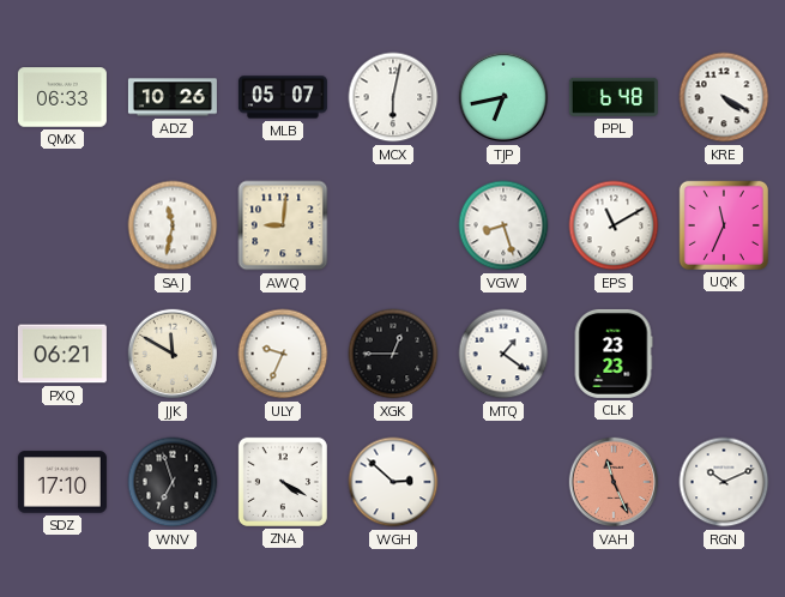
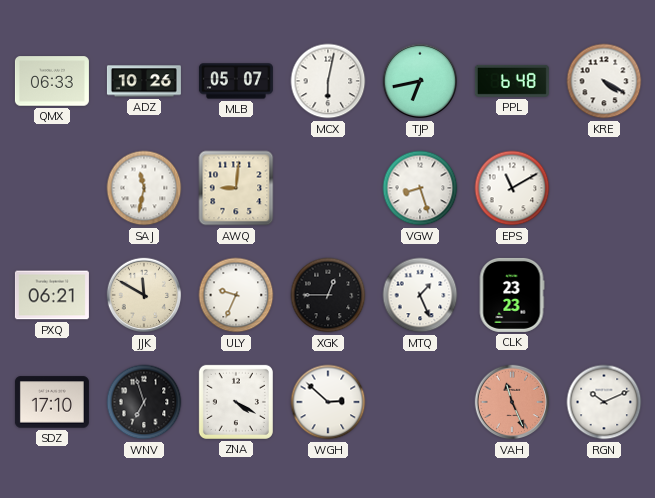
UQK: 11:34 -> none (724, 225)
MTQ: 1:21 -> 1:26 (420, 295)
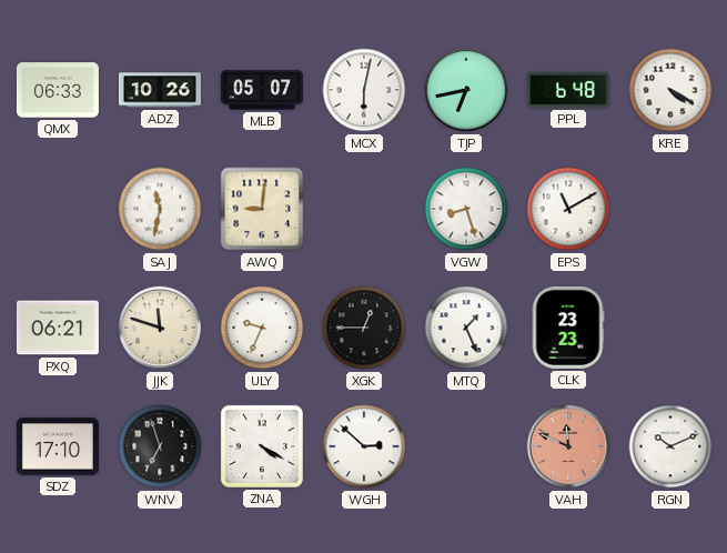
JJK: 11:50 -> 11:48 (160, 328)
VAH: 11:26 -> 11:49 (568, 446)
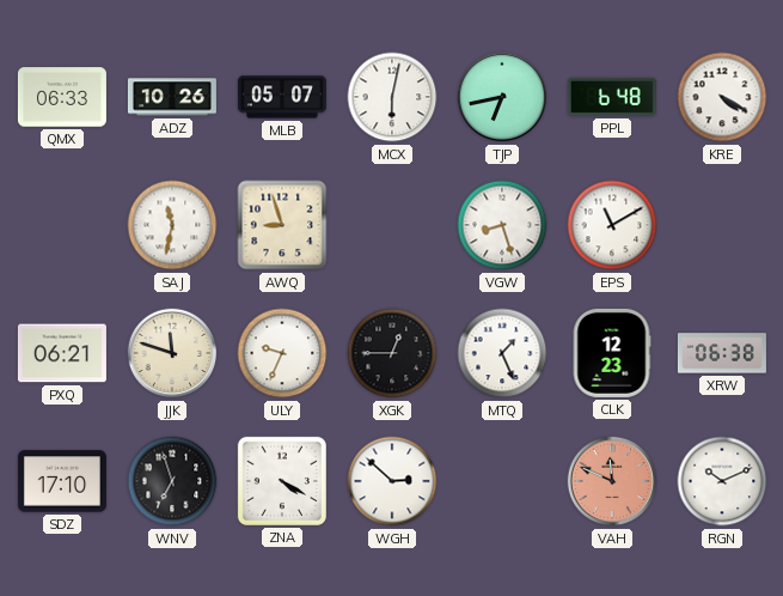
AWQ: 9:01 -> 8:57 (282, 225)
CLK: 23:23 -> 12:23 (612, 353)
XRW: none -> 06:38 (722, 353)
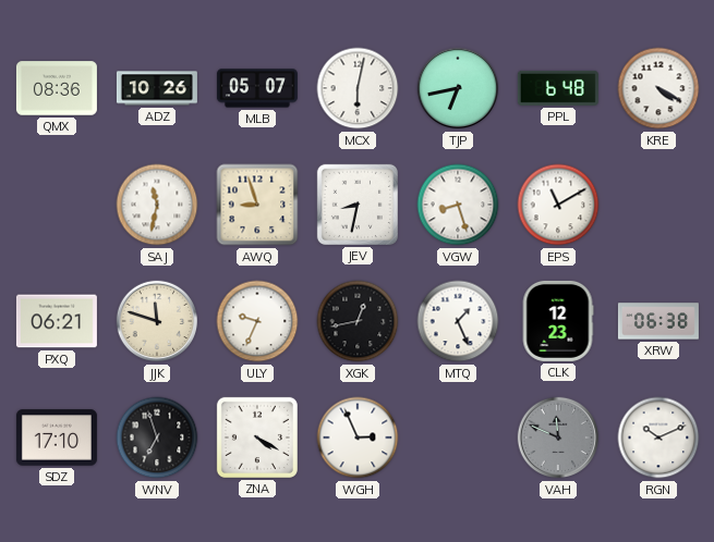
QMX: 06:33 -> 08:36 (57, 88)
JEV: none -> 8:32 (358, 205)
XGK: 12:45 -> 12:43 (358, 321)
WGH: 2:52 -> 2:56 (358, 438)
VAH dial: salmon -> grey (558, 438)
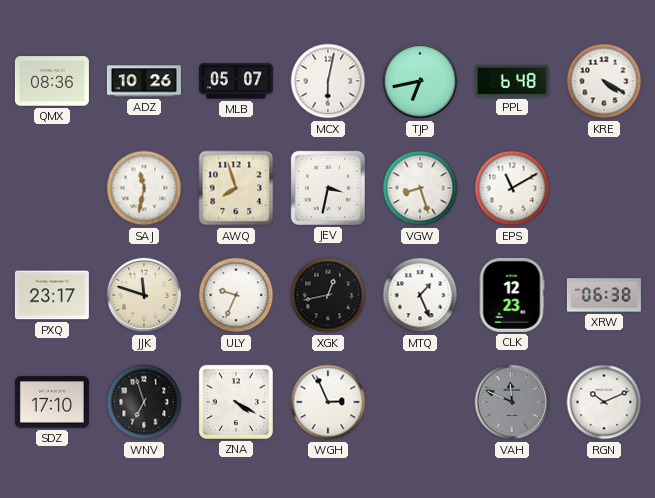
AWQ: 8:57 -> 7:57 (236, 188)
JEV: 8:32 -> 3:32 (328, 188)
PXQ: 06:21 -> 23:17 (52, 295)
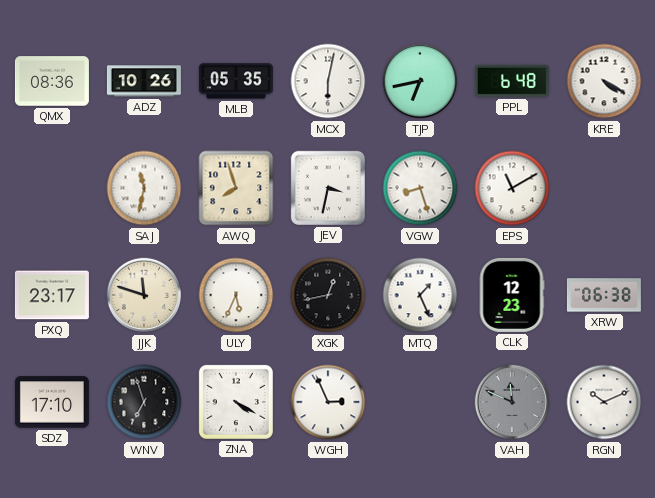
MLB: 05:07 -> 05:35 (236, 81)
ULY: 9:34 -> 5:34 (236, 295)
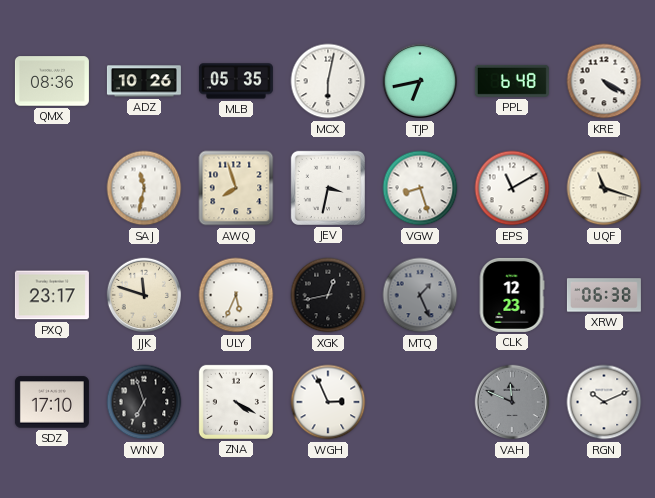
UQF: none -> 11:18 (604, 188)
MTQ dial: white -> grey (420, 295)
